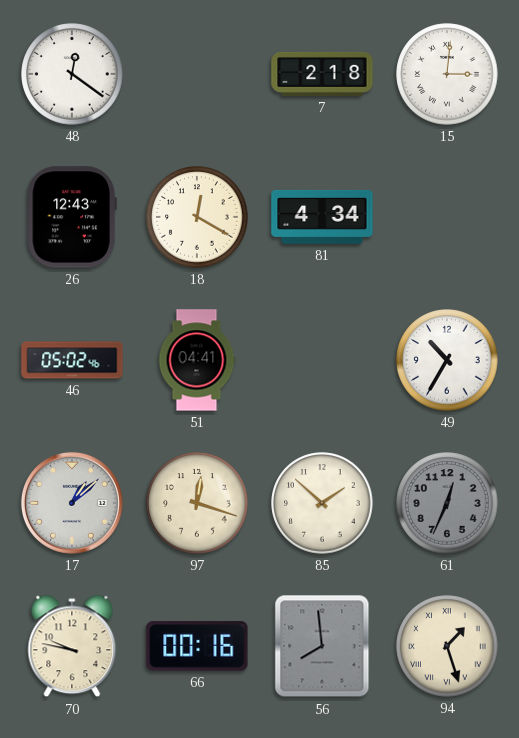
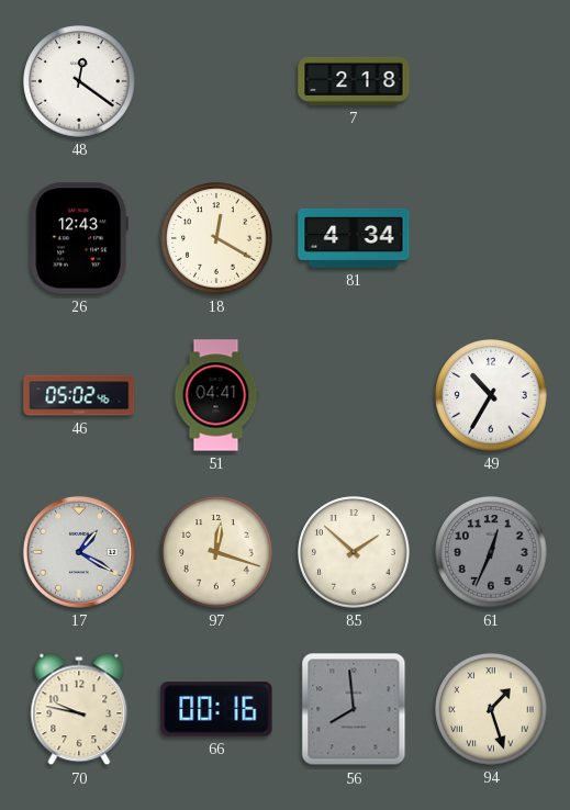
15: 3:01 -> none (447, 74)
17: 1:08 -> 1:20 (79, 552)
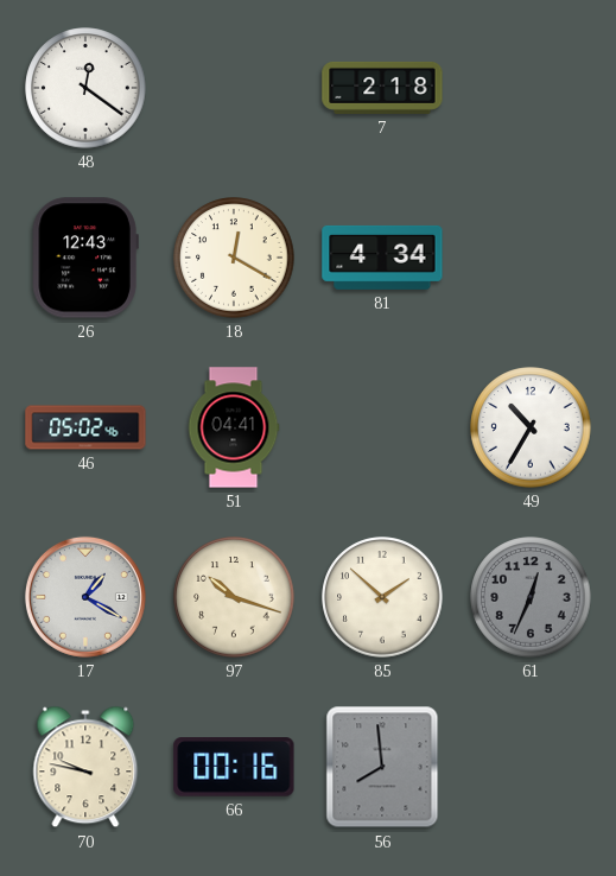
97: 12:18 -> 10:18 (234, 597)
94: 1:27 -> none (491, 709)
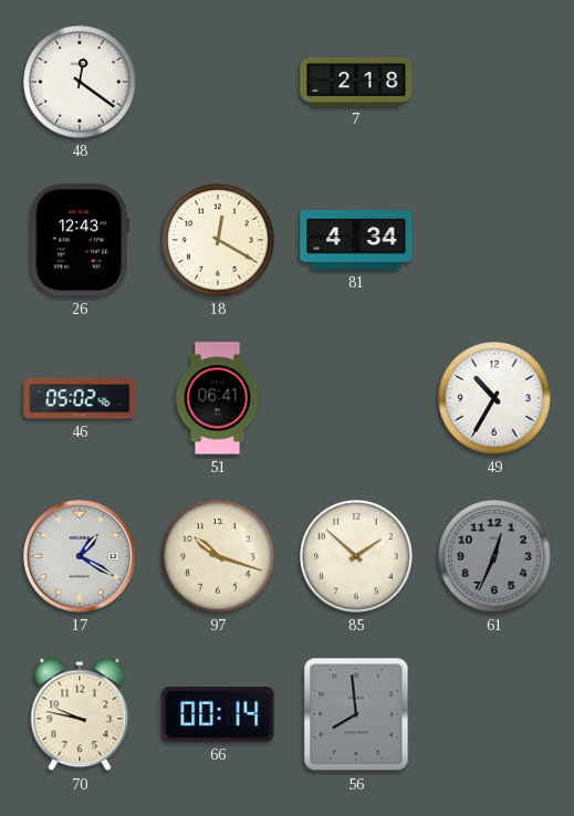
51: 04:41 -> 06:41 (218, 398)
66: 00:16 -> 00:14 (218, 714)
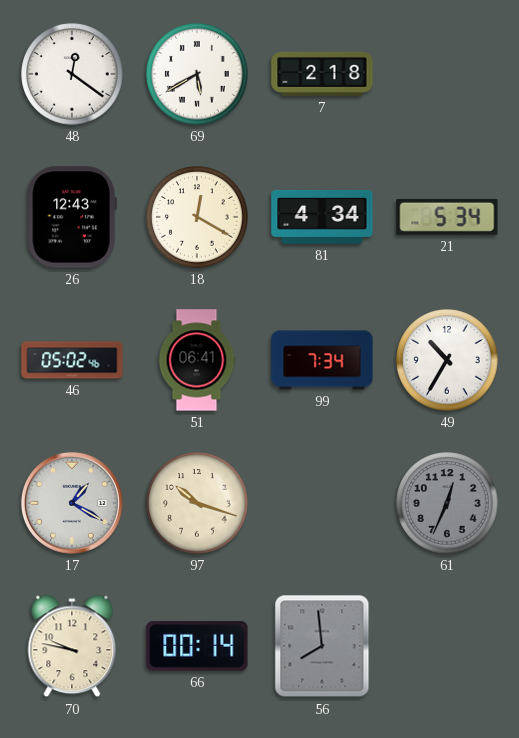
69: none -> 5:40 (197, 74)
21: none -> 5:34 (447, 217)
99: none -> 7:34 (322, 360)
85: 1:52 -> none (356, 556)
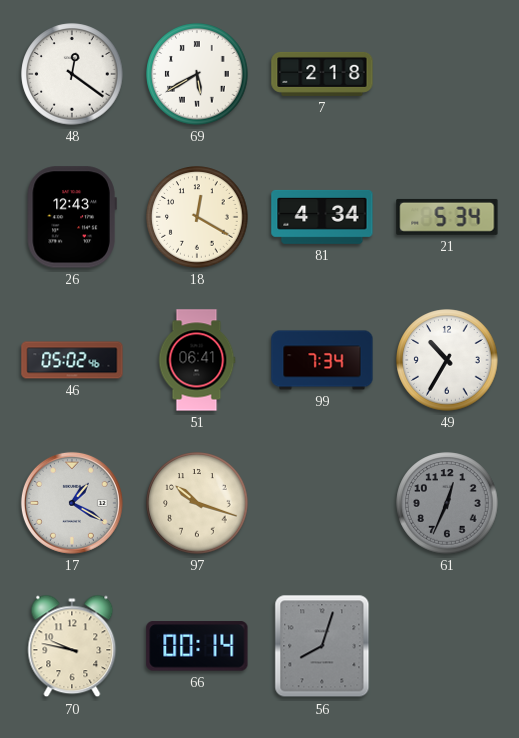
56: 7:59 -> 8:03 (322, 646)
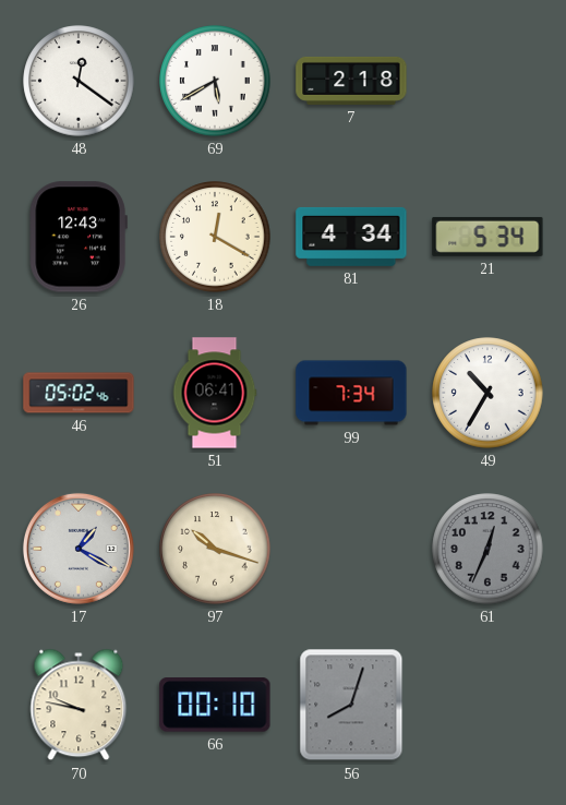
66: 00:14 -> 00:10 (215, 705)
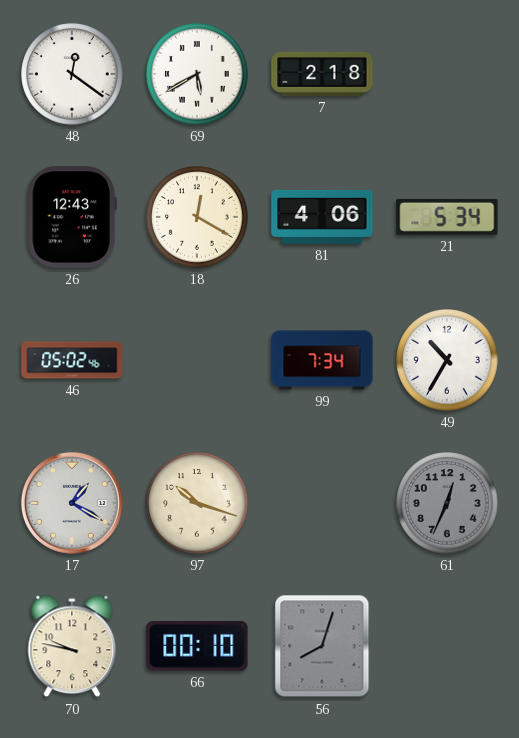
81: 4:34 -> 4:06 (322, 217)
51: 06:41 -> none (215, 393)
